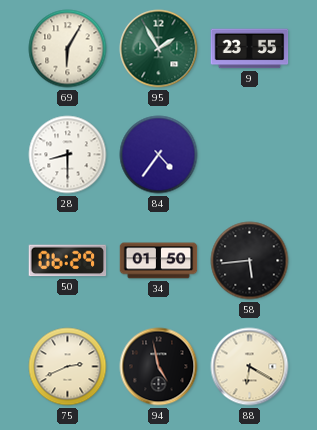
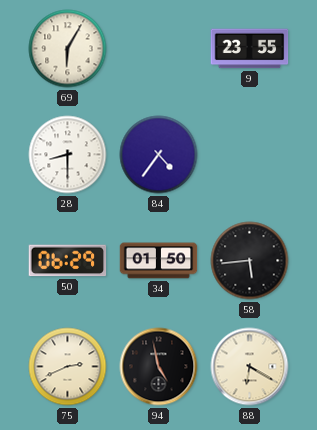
95: 1:55 -> none (159, 49)
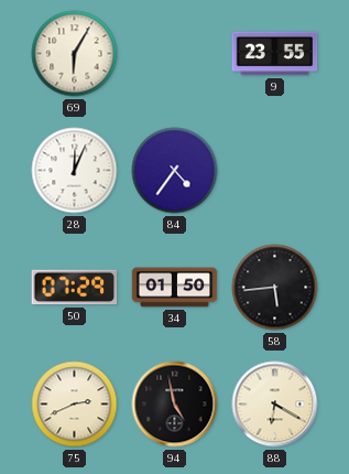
28: 8:30 -> 12:04 (75, 171)
50: 06:29 -> 07:29 (75, 288)
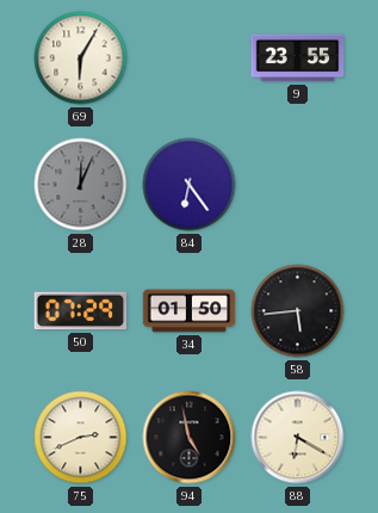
28 dial: white -> grey (81, 185)
84: 4:36 -> 6:24 (190, 185)
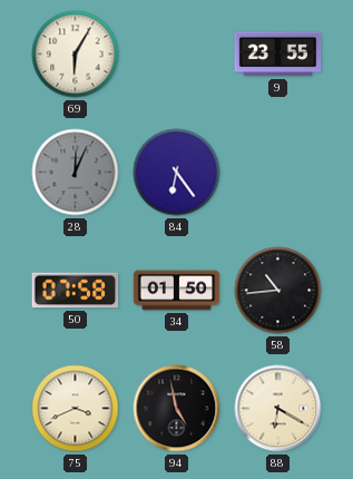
50: 07:29 -> 07:58 (76, 291)
58: 5:44 -> 10:44 (278, 291)
75: 2:41 -> 3:41 (76, 409)
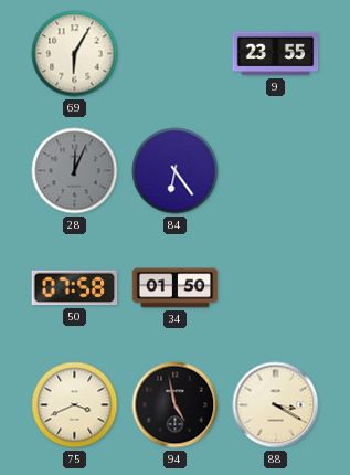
58: 10:44 -> none (278, 291)
88: 6:20 -> 3:20 (276, 405)
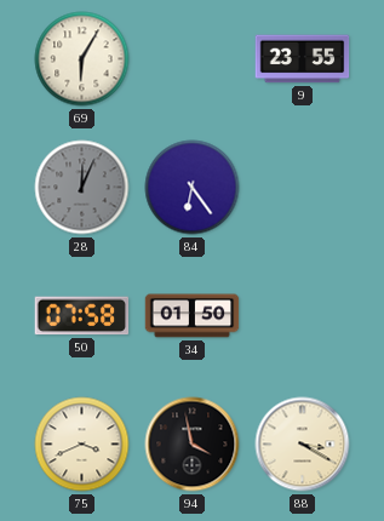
94: 4:58 -> 3:58 (193, 445)
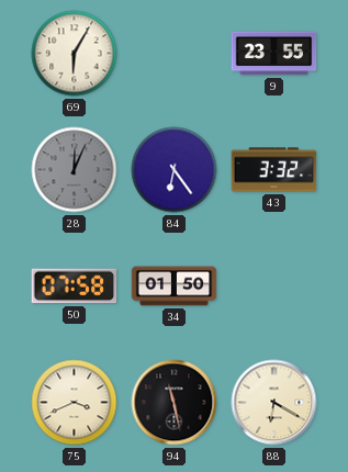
43: none -> 3:32 (274, 170)
94: 3:58 -> 11:28 (175, 403)
88: 3:20 -> 6:20 (274, 403)
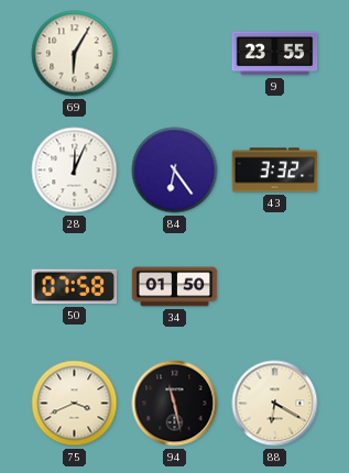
28 dial: grey -> white (75, 170)
